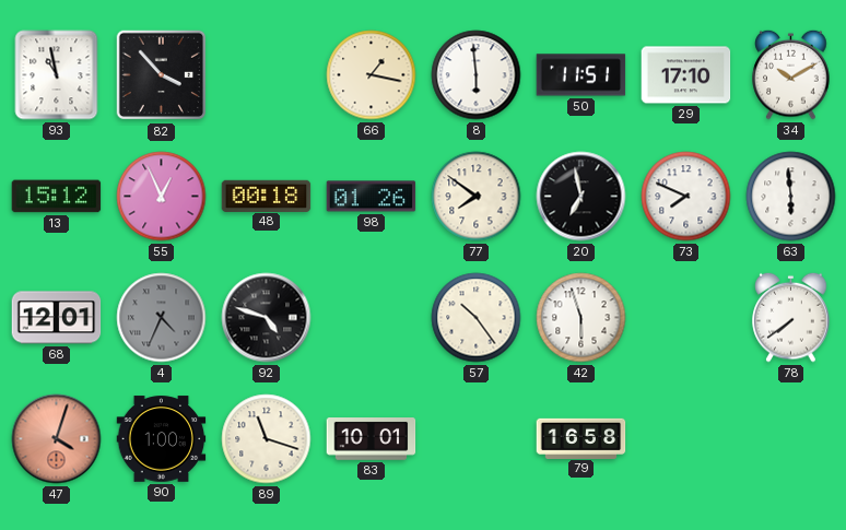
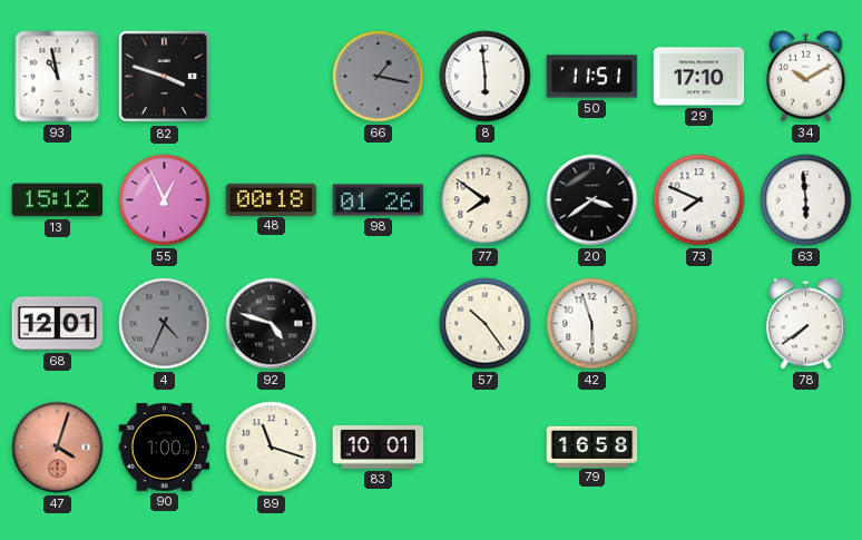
82: 3:53 -> 3:48 (165, 77)
66 dial: cream -> grey (379, 77)
20: 6:58 -> 3:39 (592, 200)
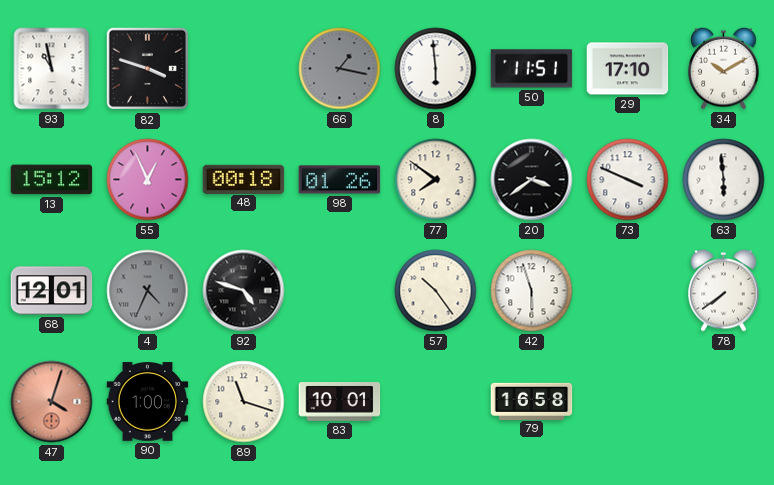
73: 7:49 -> 3:49 (628, 180)
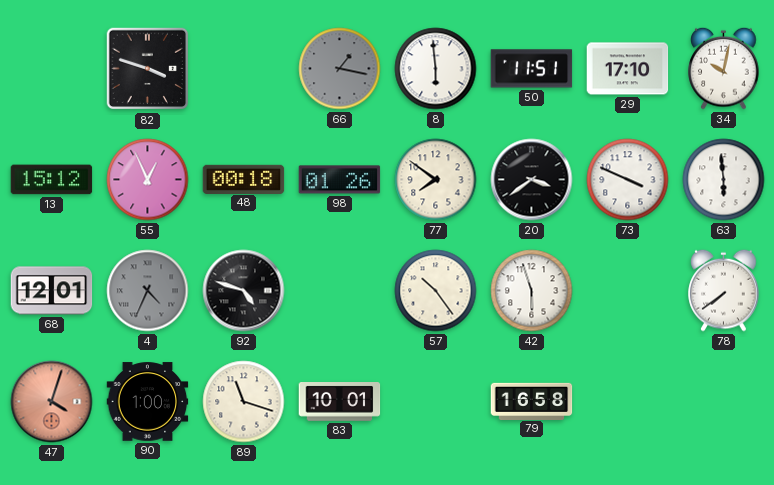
93: 10:58 -> none (52, 69)
34: 10:10 -> 10:02 (724, 68)
